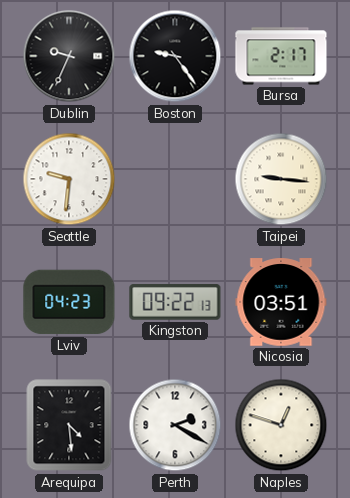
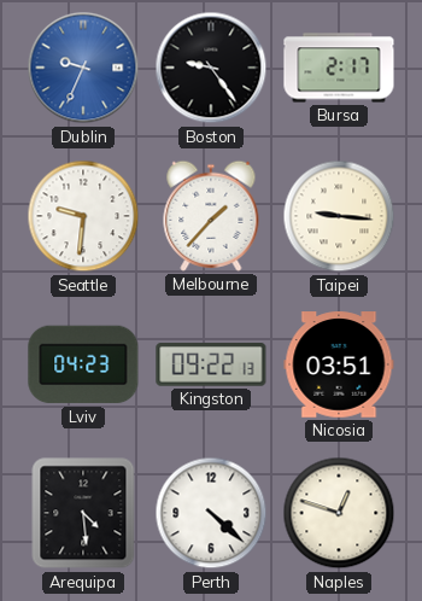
Dublin dial: black -> blue (83, 68)
Melbourne: none -> 1:37 (211, 216)
Perth: 2:20 -> 4:22 (211, 513)
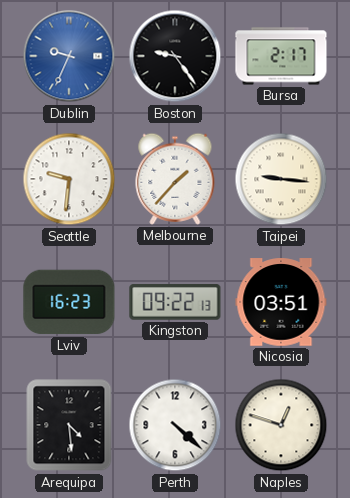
Lviv: 04:23 -> 16:23 (69, 302)
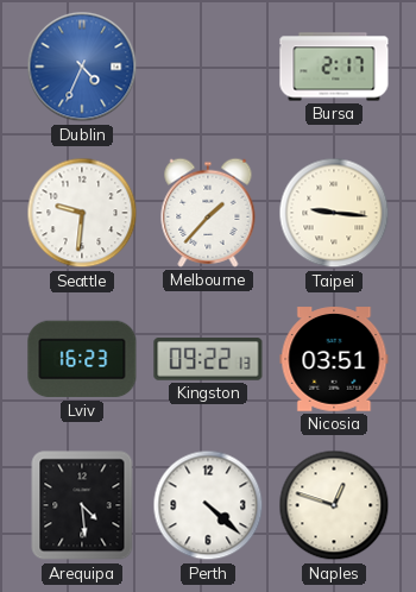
Dublin: 9:34 -> 4:34 (82, 67)
Boston: 9:24 -> none (175, 56)
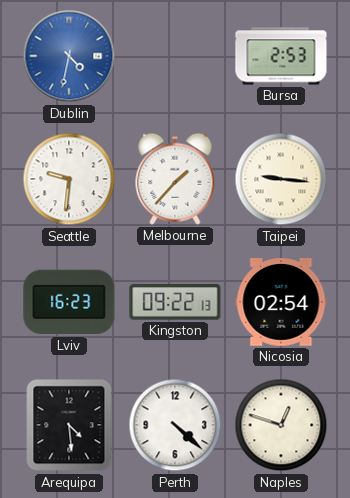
Dublin: 4:34 -> 4:32 (69, 56)
Bursa: 2:17 -> 2:53 (281, 56)
Nicosia: 03:51 -> 02:54 (281, 302)
